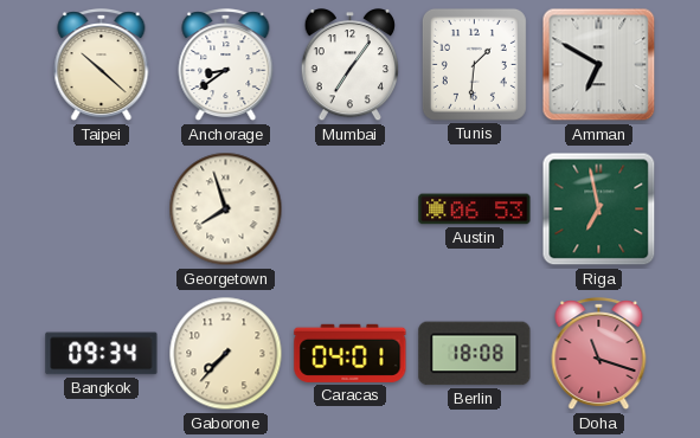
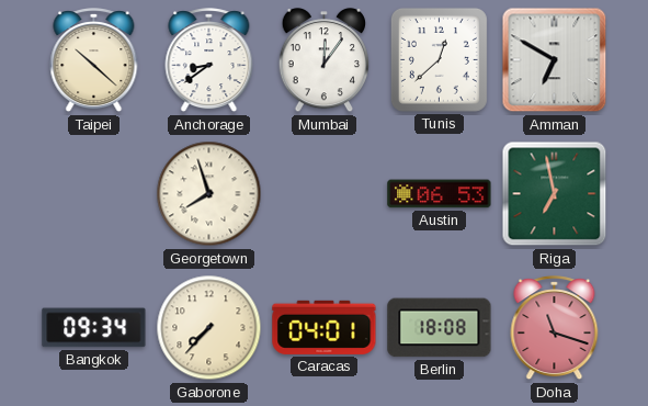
Mumbai: 7:06 -> 12:06 (325, 61)
Tunis: 1:31 -> 12:38 (439, 59)
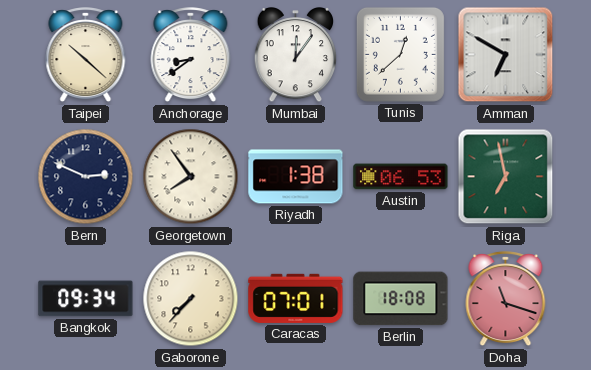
Bern: none -> 2:49 (86, 177)
Georgetown: 7:57 -> 7:54 (191, 177)
Riyadh: none -> 1:38 (296, 177)
Caracas: 04:01 -> 07:01 (296, 298)
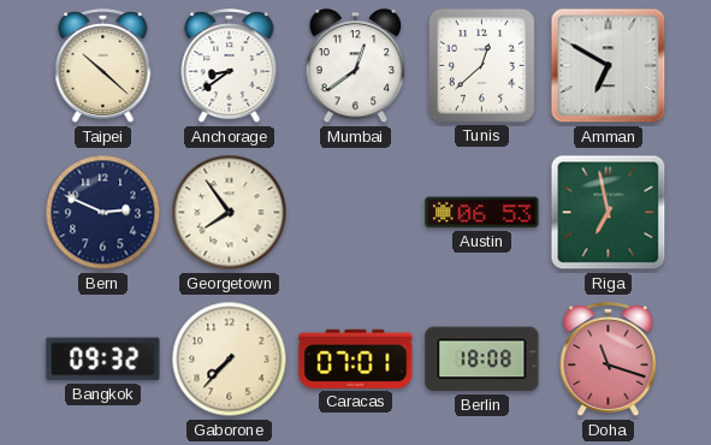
Mumbai: 12:06 -> 12:39 (356, 67)
Riyadh: 1:38 -> none (296, 177)
Bangkok: 09:34 -> 09:32 (103, 360)
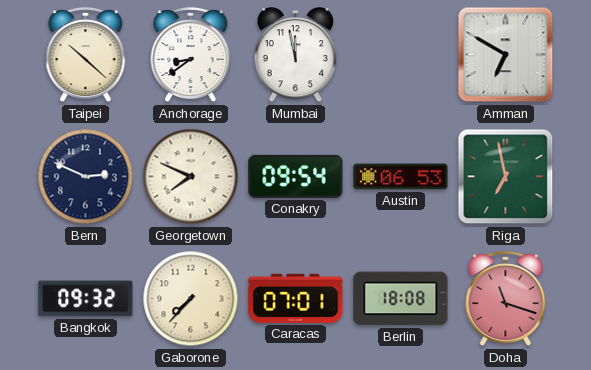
Mumbai: 12:39 -> 11:58 (296, 56)
Tunis: 12:38 -> none (481, 65)
Georgetown: 7:54 -> 7:49 (191, 177)
Conakry: none -> 09:54 (296, 176)
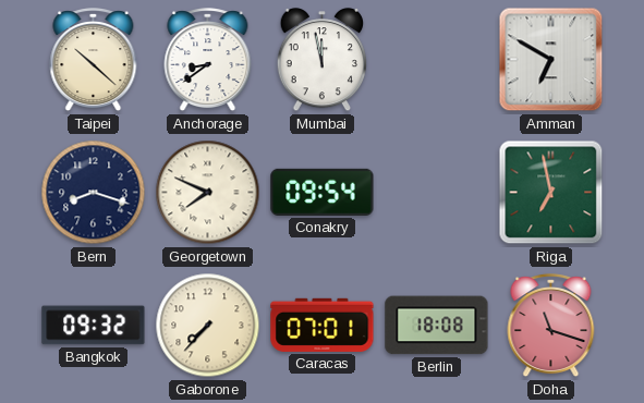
Bern: 2:49 -> 8:18 (94, 193)
Austin: 06:53 -> none (401, 177)
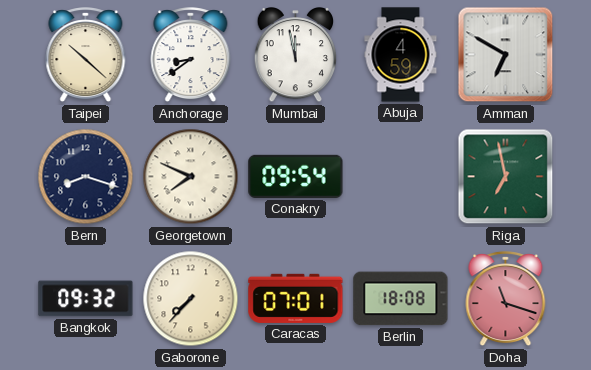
Abuja: none -> 4:59 (401, 55)
